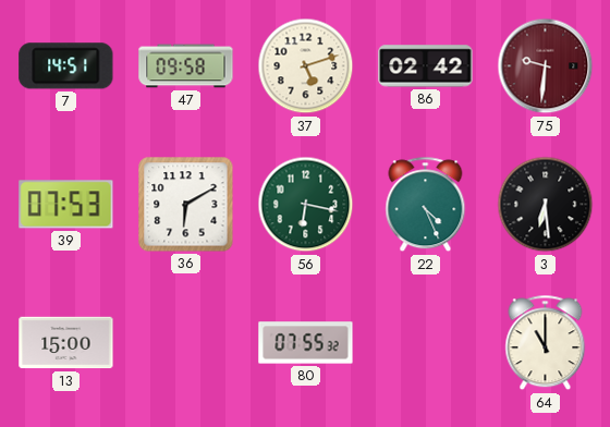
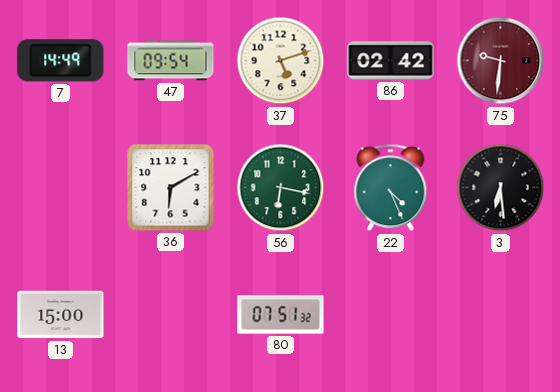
7: 14:51 -> 14:49 (61, 61)
47: 09:58 -> 09:54 (171, 61)
39: 07:53 -> none (66, 205)
80: 07:55 -> 07:51 (281, 315)
64: 11:00 -> none (546, 343)
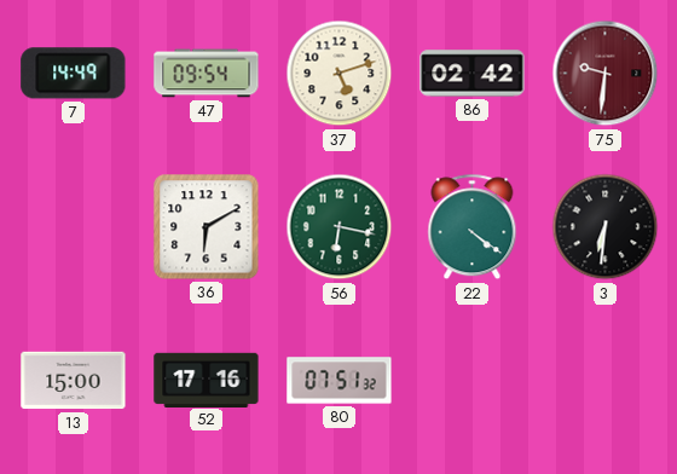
22: 4:26 -> 4:21 (473, 227)
3: 6:29 -> 6:31 (606, 227)
52: none -> 17:16 (207, 380)
